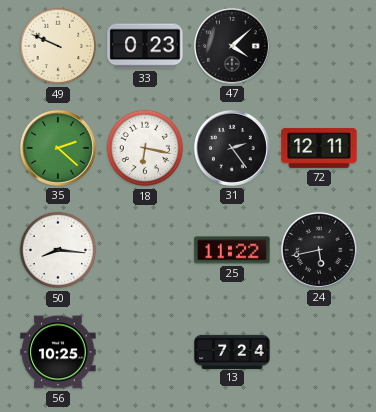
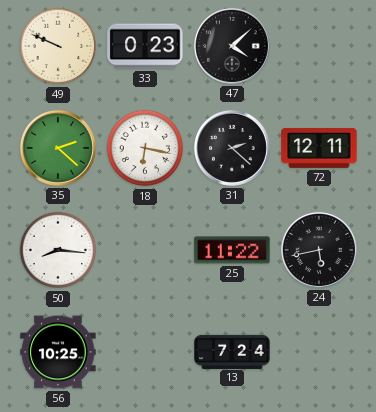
31: 2:24 -> 2:22 (232, 148)
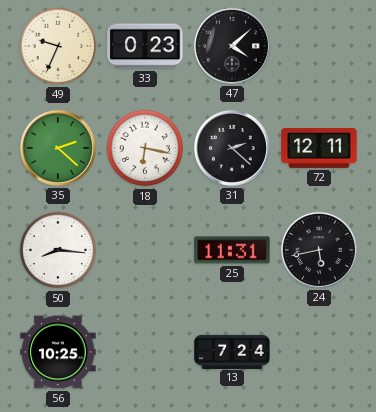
49: 9:49 -> 9:34 (58, 46)
25: 11:22 -> 11:31 (232, 250)
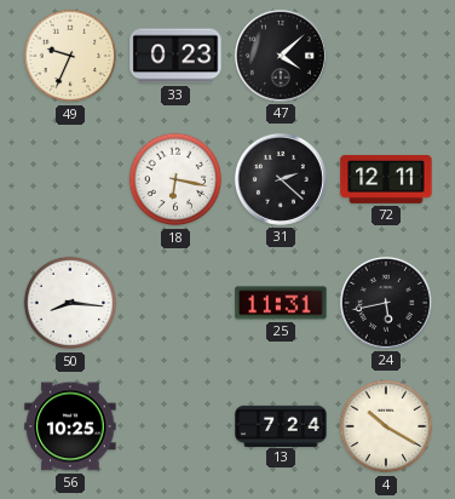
35: 2:22 -> none (58, 148)
4: none -> 10:20 (386, 426)
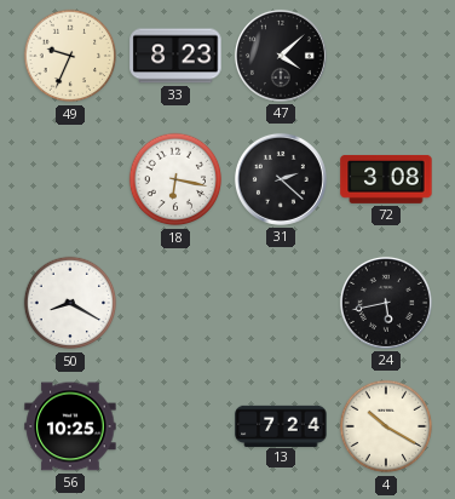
33: 0:23 -> 8:23 (175, 56)
72: 12:11 -> 3:08 (386, 179)
50: 8:16 -> 8:20 (70, 303)
25: 11:31 -> none (281, 303)
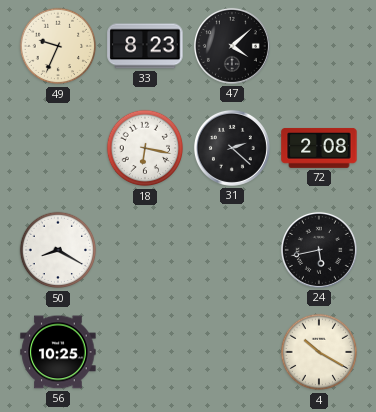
72: 3:08 -> 2:08 (319, 148)
13: 7:24 -> none (281, 425)
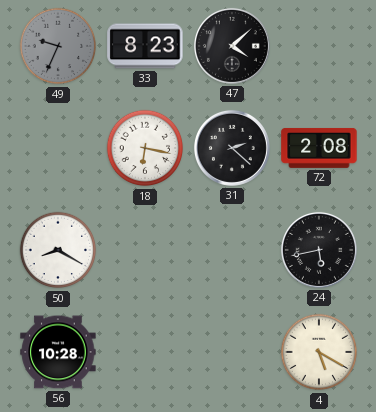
49 dial: cream -> grey (58, 46)
56: 10:25 -> 10:28 (58, 352)
4: 10:20 -> 5:20 (319, 352)
